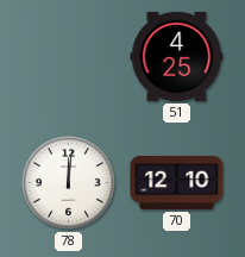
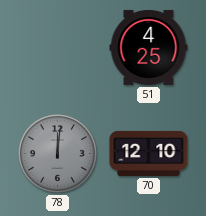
78 dial: white -> grey (58, 154)
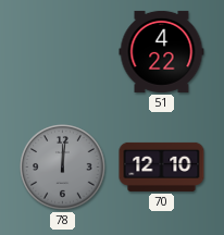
51: 4:25 -> 4:22 (162, 51)
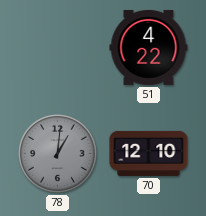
78: 12:01 -> 1:01 (58, 154)
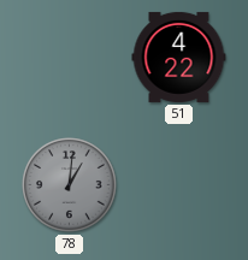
70: 12:10 -> none (149, 153)
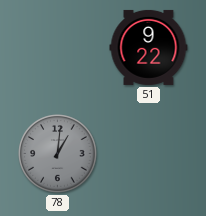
51: 4:22 -> 9:22 (149, 47)
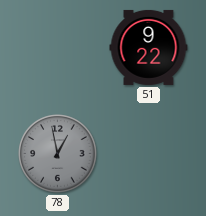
78: 1:01 -> 12:58 (58, 154)
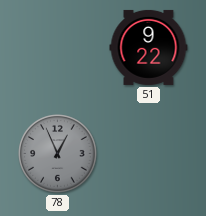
78: 12:58 -> 12:56 (58, 154)
